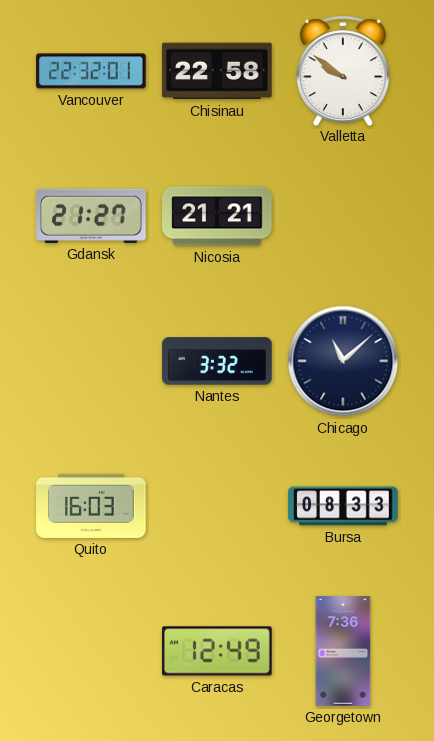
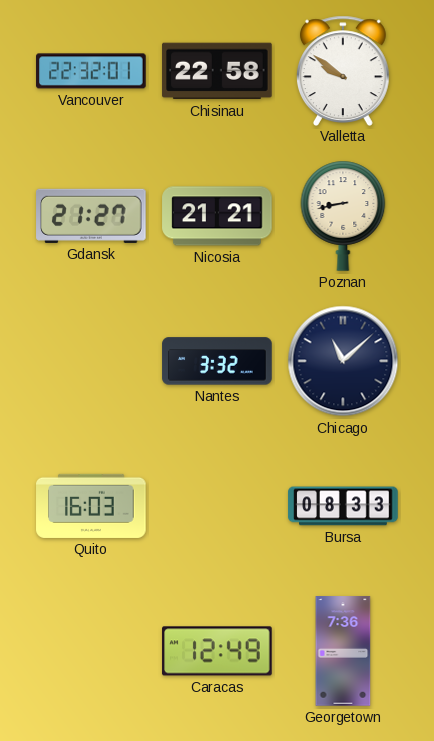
Poznan: none -> 8:43 (343, 216)
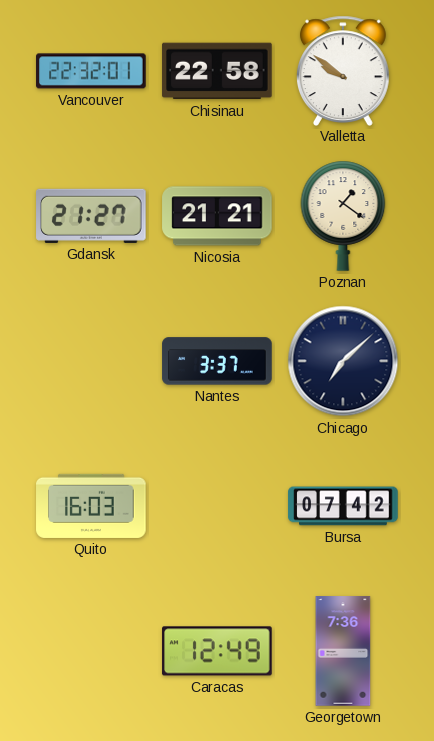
Poznan: 8:43 -> 1:21 (343, 216)
Nantes: 3:32 -> 3:37 (217, 361)
Chicago: 11:08 -> 7:08 (343, 361)
Bursa: 08:33 -> 07:42 (343, 506)
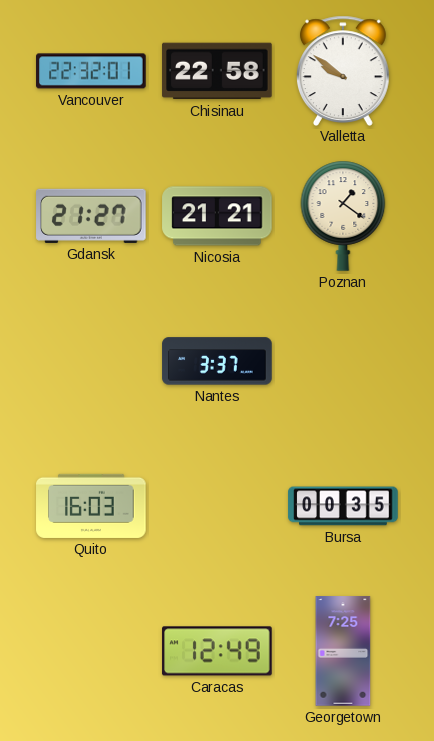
Chicago: 7:08 -> none (343, 361)
Bursa: 07:42 -> 00:35 (343, 506)
Georgetown: 7:36 -> 7:25 (343, 651)
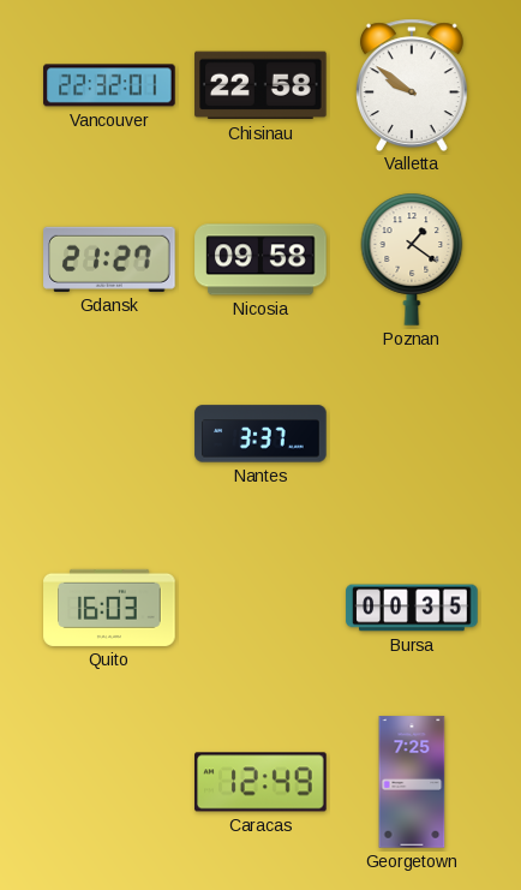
Nicosia: 21:21 -> 09:58 (260, 259)
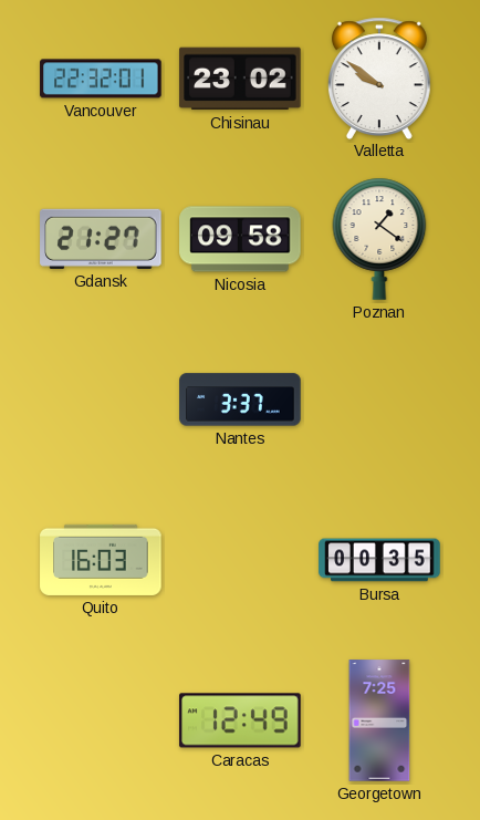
Chisinau: 22:58 -> 23:02 (240, 79)
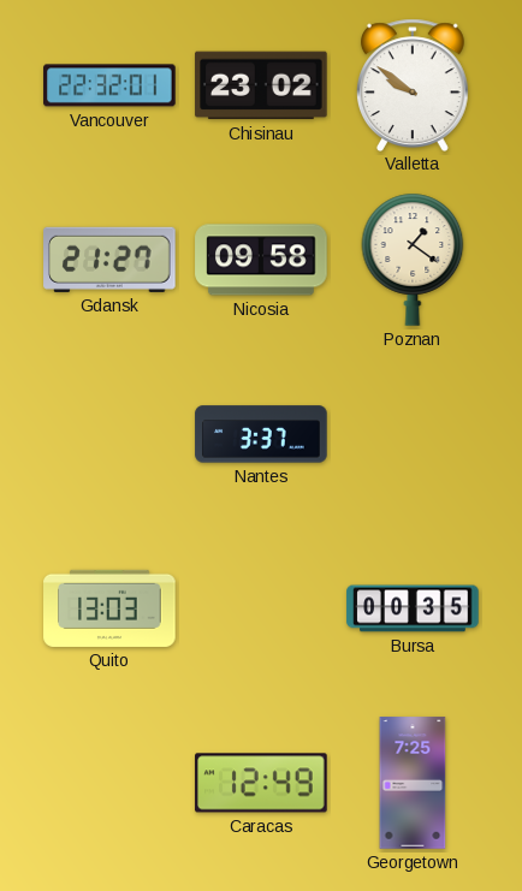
Quito: 16:03 -> 13:03 (109, 608)
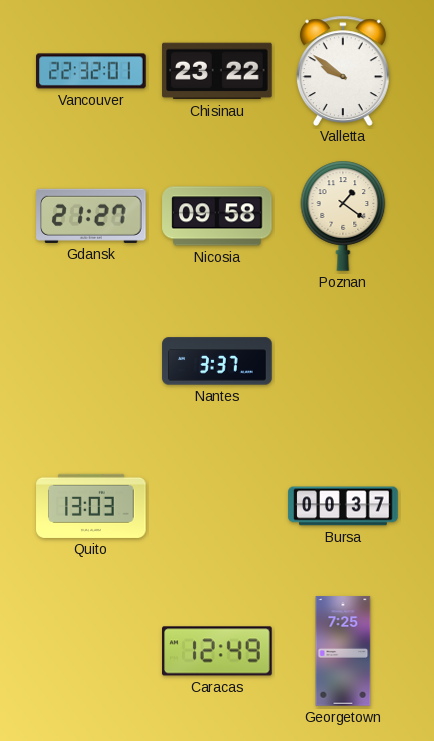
Chisinau: 23:02 -> 23:22 (217, 71)
Bursa: 00:35 -> 00:37 (343, 506)
